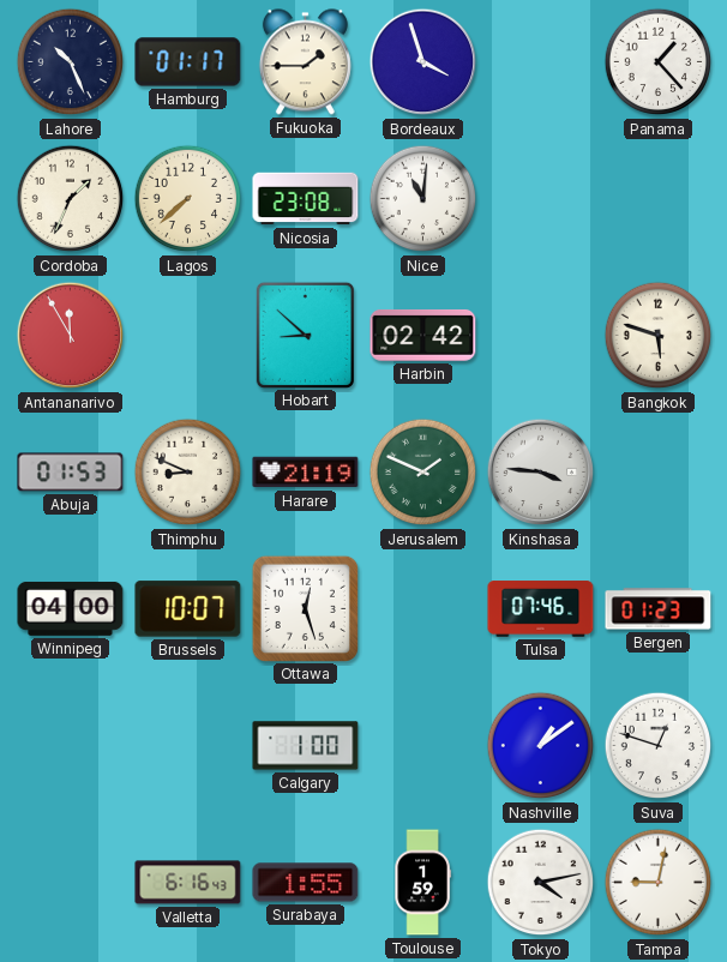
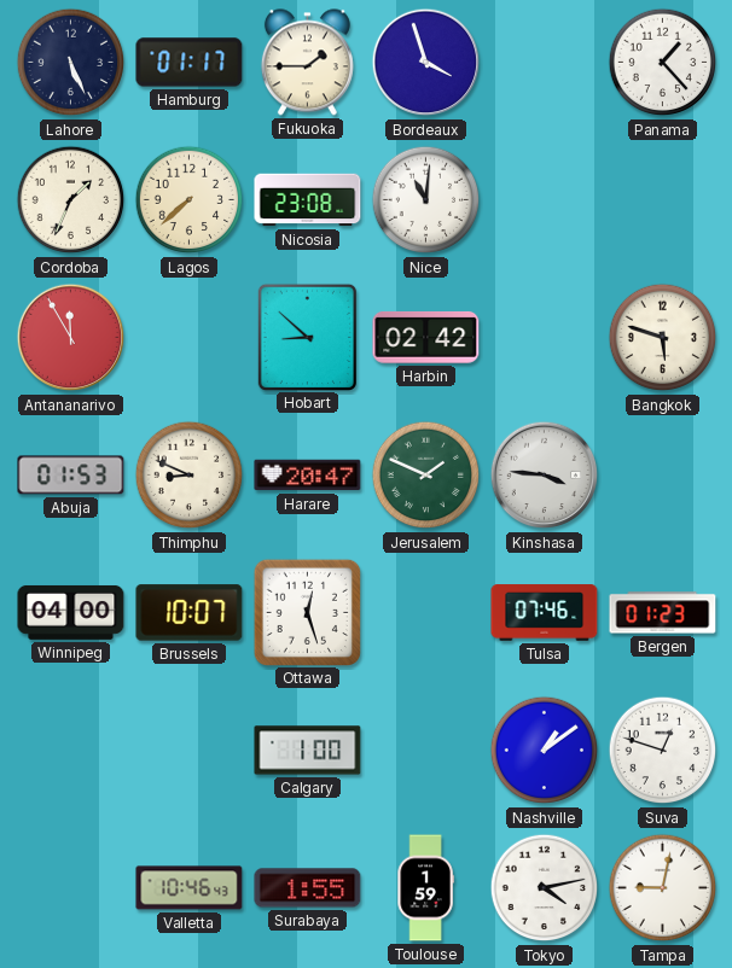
Lahore: 10:26 -> 5:26 (71, 63)
Harare: 21:19 -> 20:47 (308, 476)
Valletta: 6:16 -> 10:46 (190, 888)
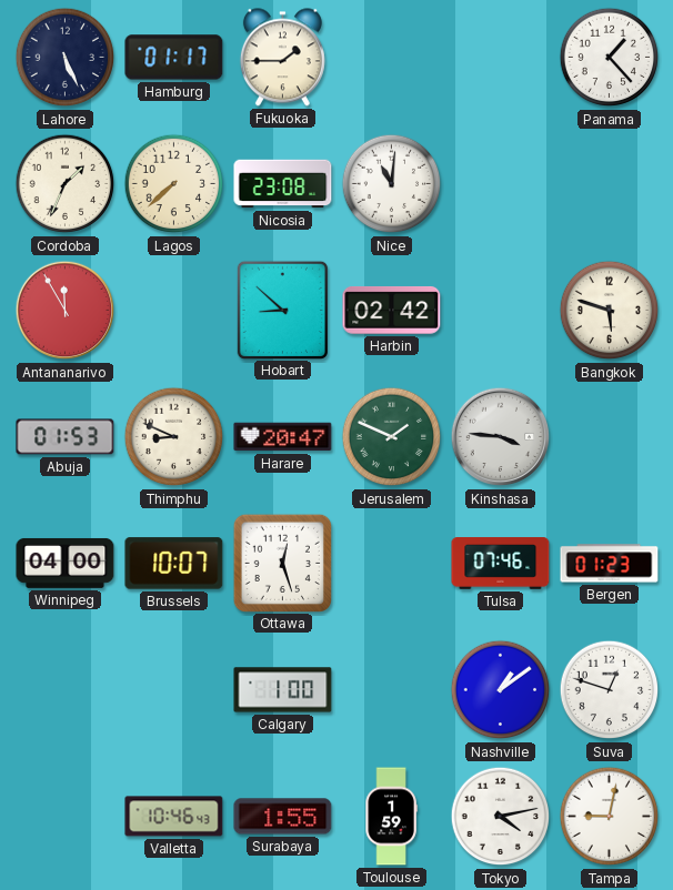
Bordeaux: 3:57 -> none (426, 63)
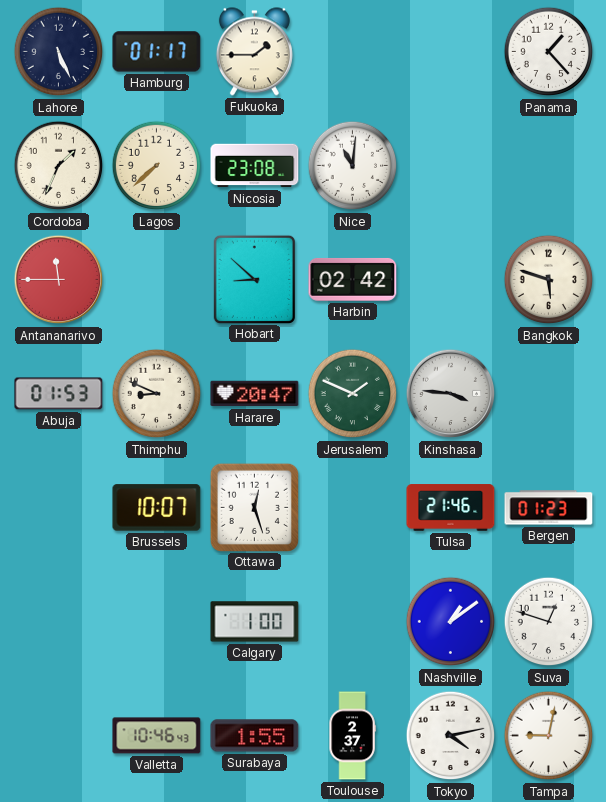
Antananarivo: 11:55 -> 11:45 (59, 280)
Winnipeg: 04:00 -> none (66, 563)
Tulsa: 07:46 -> 21:46 (451, 508)
Toulouse: 1:59 -> 2:37 (352, 736)
